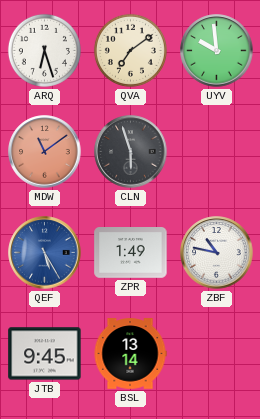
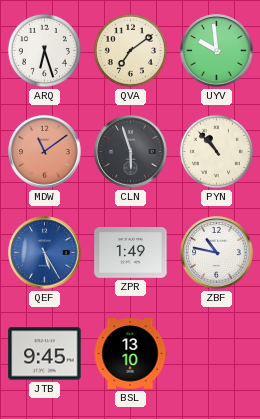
PYN: none -> 10:53 (216, 151)
BSL: 13:14 -> 13:10 (130, 354)
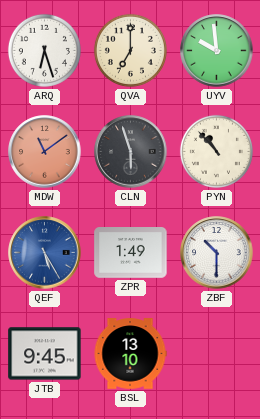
QVA: 7:09 -> 7:00 (130, 50)
ZBF: 10:47 -> 10:30 (217, 253)
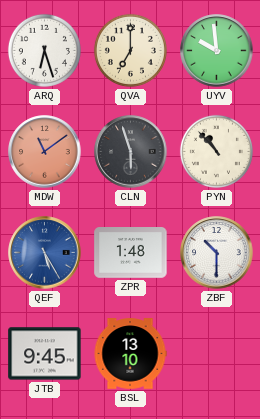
ZPR: 1:49 -> 1:48 (131, 253)
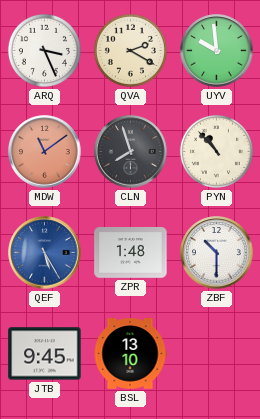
ARQ: 6:27 -> 3:26 (44, 50)
QVA: 7:00 -> 2:20 (130, 50)
CLN: 5:57 -> 7:57 (131, 152)
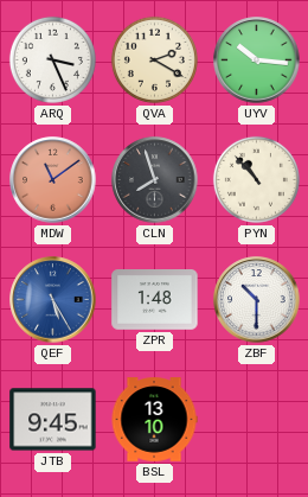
UYV: 9:59 -> 10:16 (257, 60)
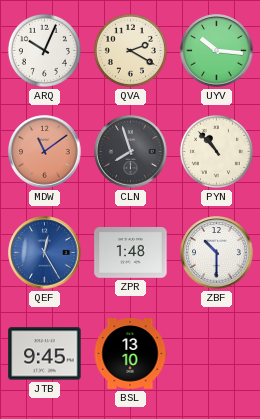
ARQ: 3:26 -> 10:04 (44, 50)
QEF: 5:25 -> 12:25 (45, 253)
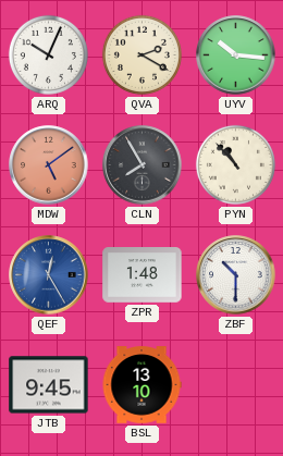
MDW: 11:09 -> 5:09 (49, 165)
CLN: 7:57 -> 7:55 (143, 165)
